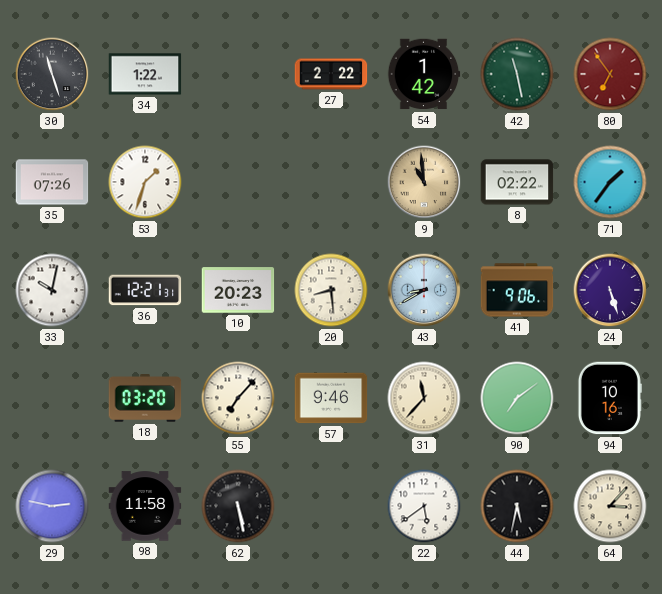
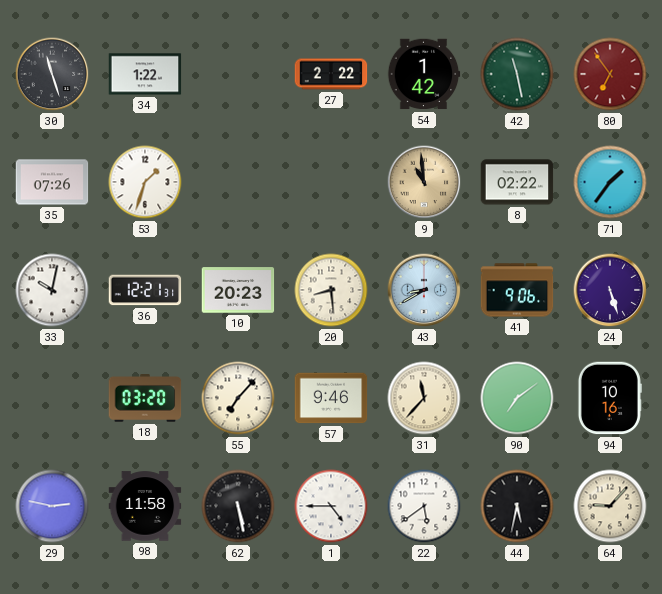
1: none -> 4:45 (331, 506)
64: 3:07 -> 9:07 (610, 506)
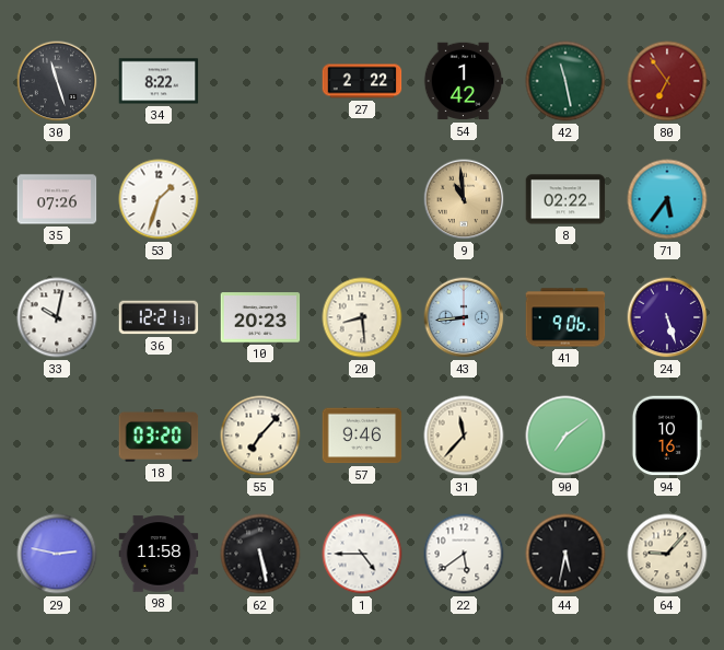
34: 1:22 -> 8:22 (159, 81)
71: 1:36 -> 5:36 (667, 199)
43: 8:40 -> 8:44 (464, 317)
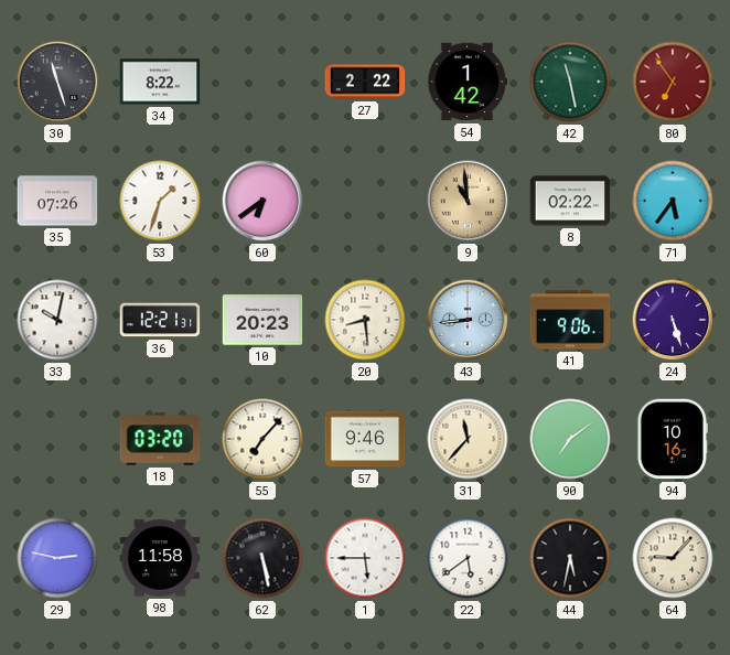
60: none -> 6:39 (262, 201)
1: 4:45 -> 5:45 (365, 558)
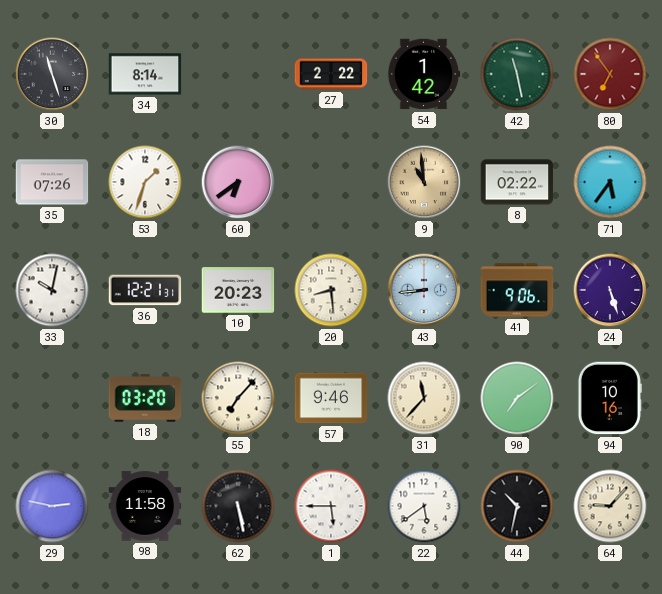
34: 8:22 -> 8:14 (145, 74)
44: 5:32 -> 10:32 (517, 506)
